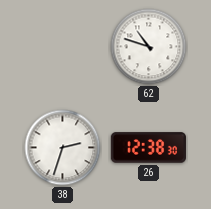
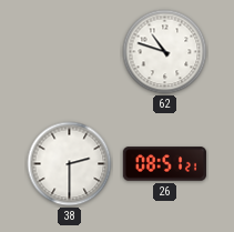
38: 2:33 -> 2:30 (70, 164)
26: 12:38 -> 08:51 (164, 164)
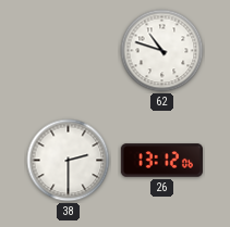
26: 08:51 -> 13:12 (161, 161)
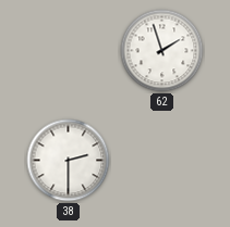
62: 10:48 -> 1:57 (162, 51)
26: 13:12 -> none (161, 161)
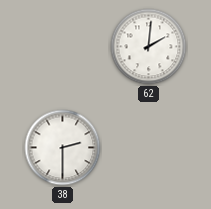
62: 1:57 -> 2:01 (149, 47)
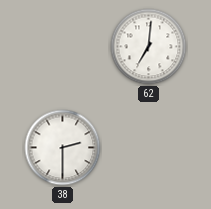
62: 2:01 -> 7:01 (149, 47)
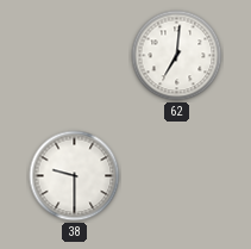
38: 2:30 -> 9:30 (75, 176)
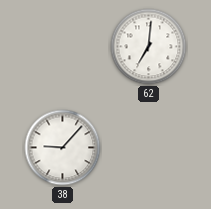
38: 9:30 -> 9:07 (63, 148)
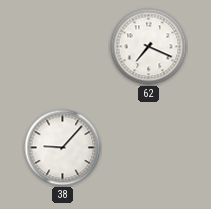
62: 7:01 -> 7:19 (149, 47)
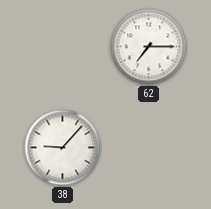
62: 7:19 -> 7:15 (149, 47)
